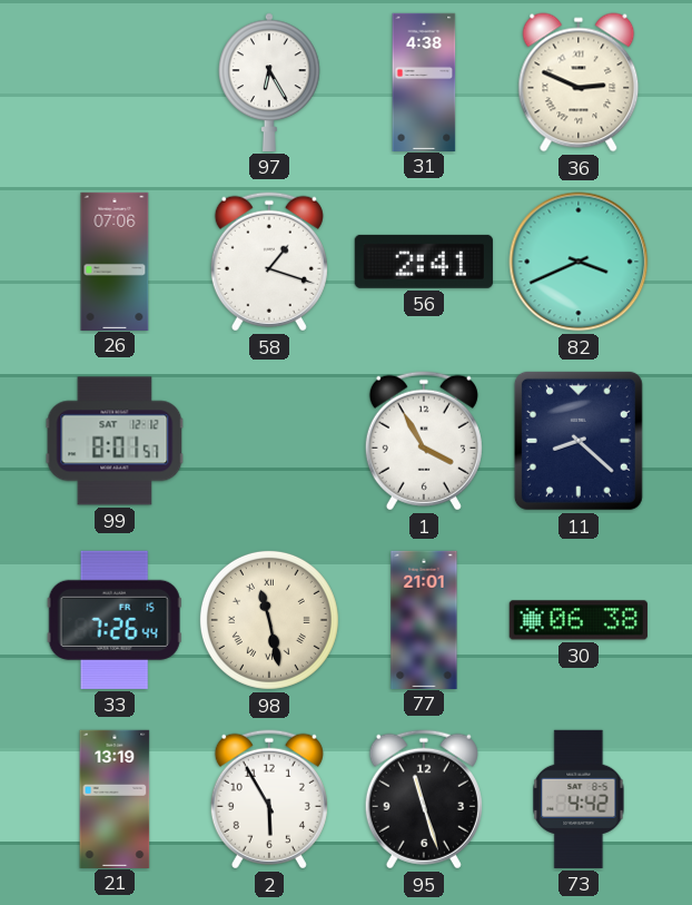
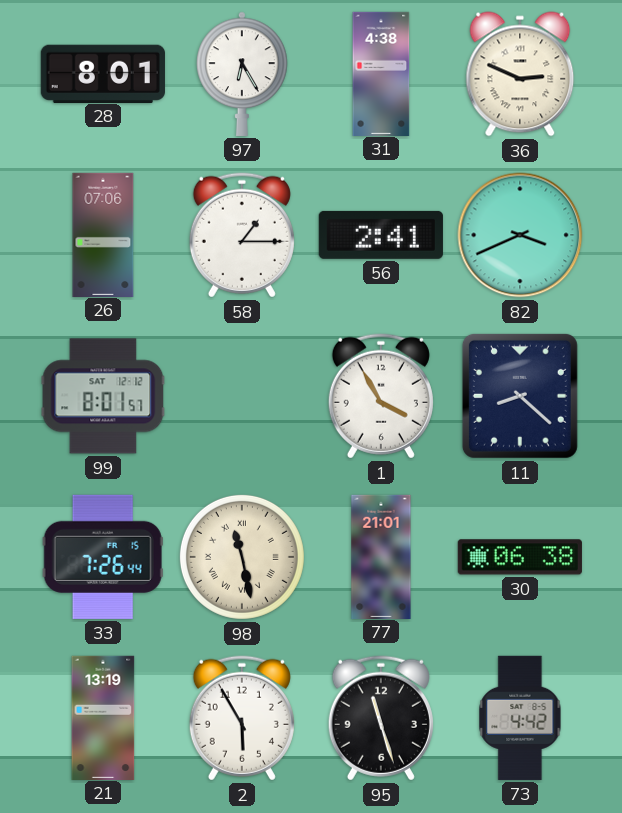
28: none -> 8:01 (103, 73)
58: 1:18 -> 1:15 (242, 235)
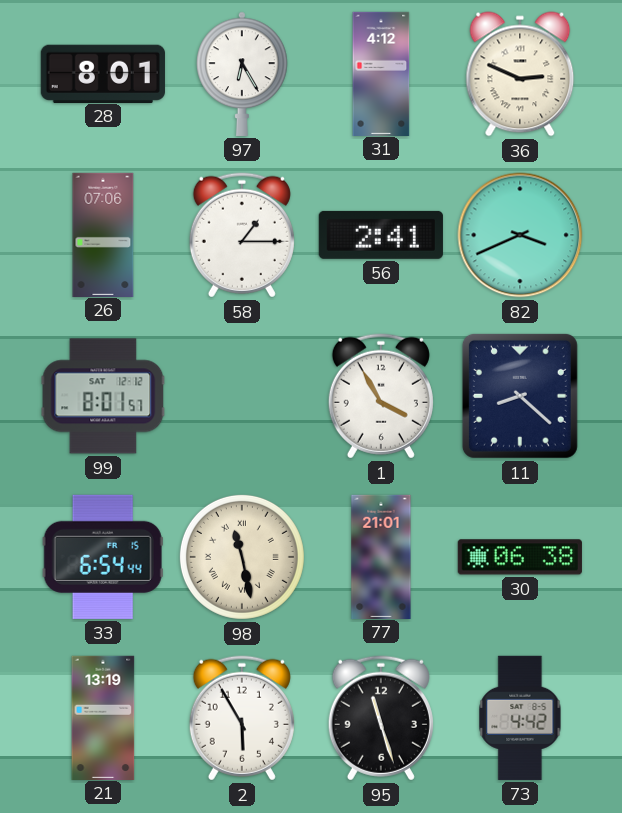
31: 4:38 -> 4:12 (381, 73)
33: 7:26 -> 6:54 (103, 557)
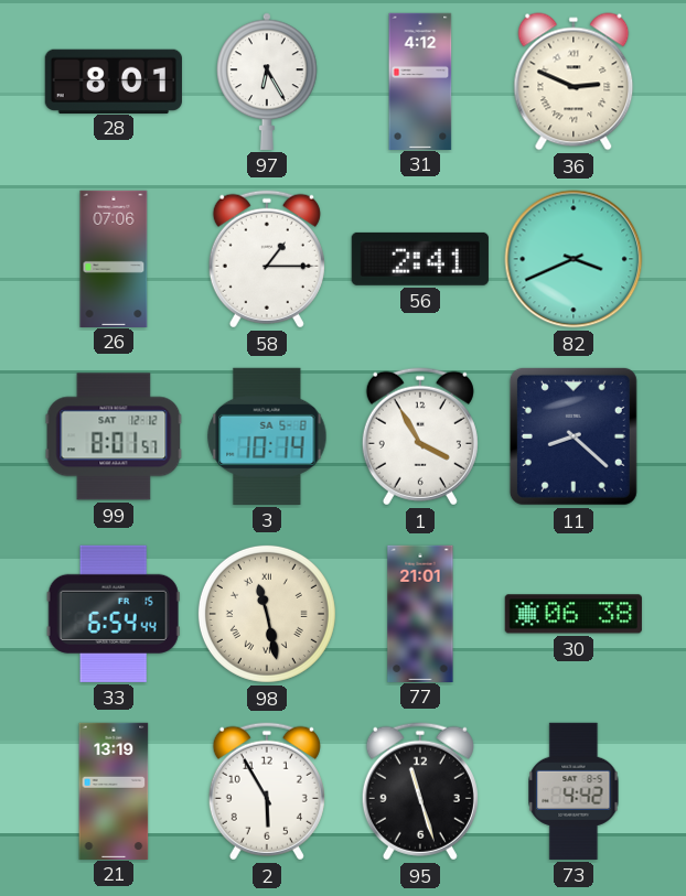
3: none -> 10:14 (267, 436)
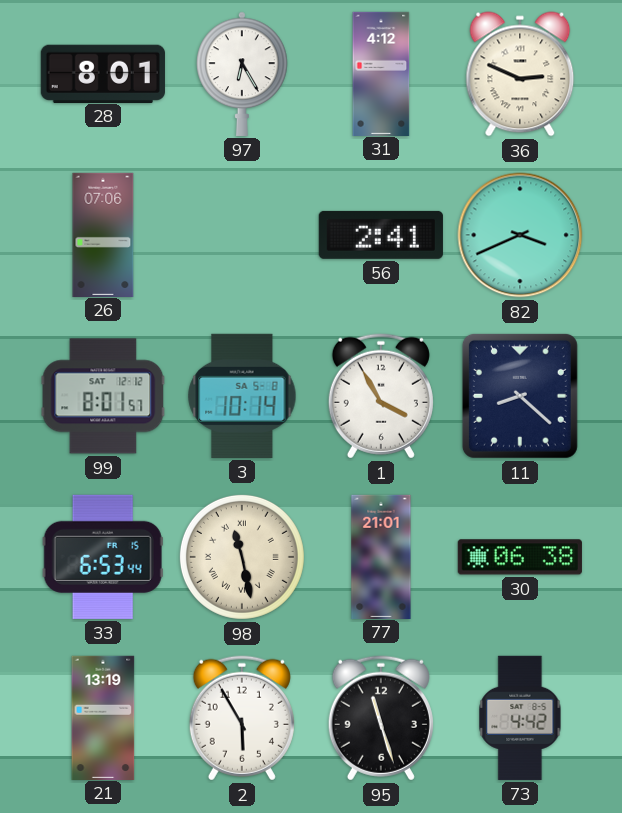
58: 1:15 -> none (267, 259)
33: 6:54 -> 6:53 (103, 557)
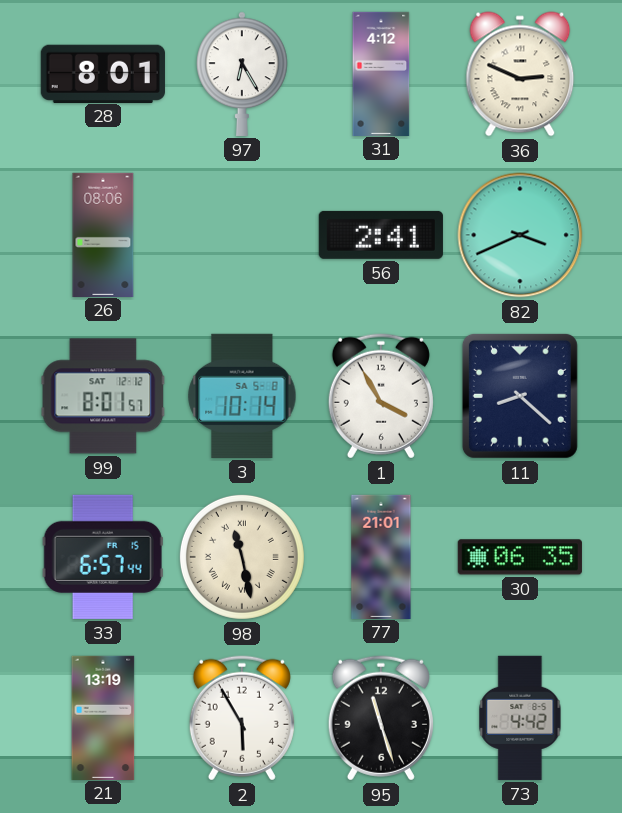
26: 07:06 -> 08:06 (103, 234)
33: 6:53 -> 6:57 (103, 557)
30: 06:38 -> 06:35 (520, 557)
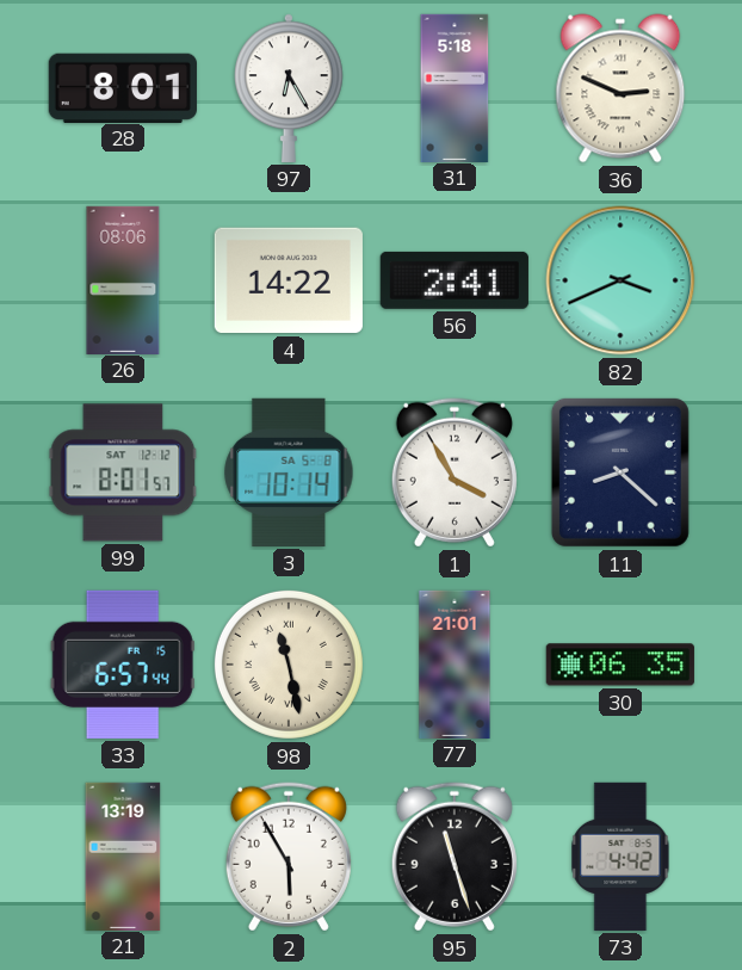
31: 4:12 -> 5:18 (455, 87)
4: none -> 14:22 (289, 280)
